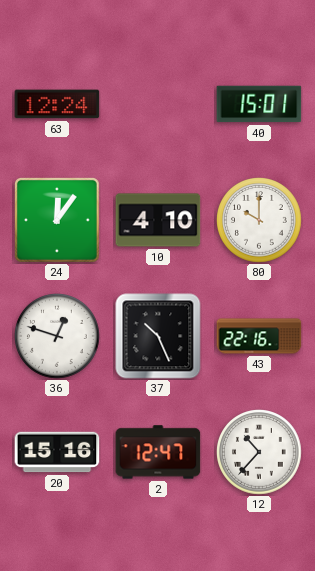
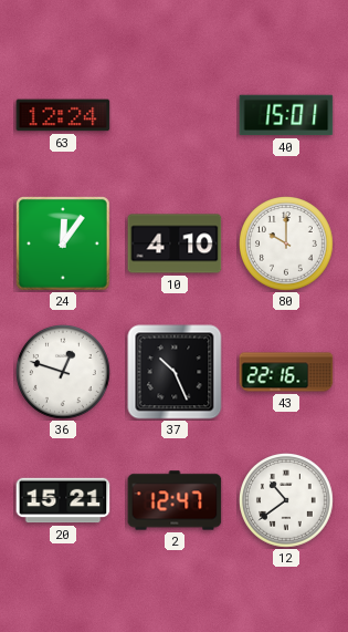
20: 15:16 -> 15:21 (63, 500)
12: 10:37 -> 10:39 (287, 501)
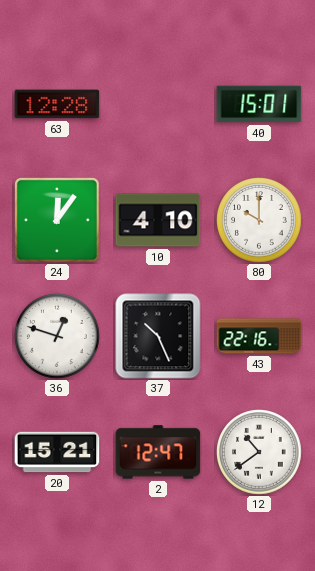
63: 12:24 -> 12:28 (57, 104)
